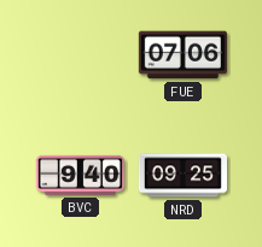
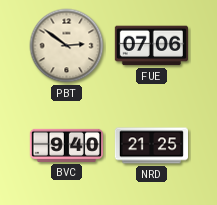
PBT: none -> 2:51 (67, 46)
NRD: 09:25 -> 21:25 (151, 146)
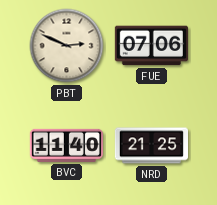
PBT: 2:51 -> 2:49 (67, 46)
BVC: 9:40 -> 11:40 (66, 145)
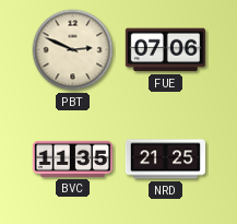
BVC: 11:40 -> 11:35 (72, 158)
